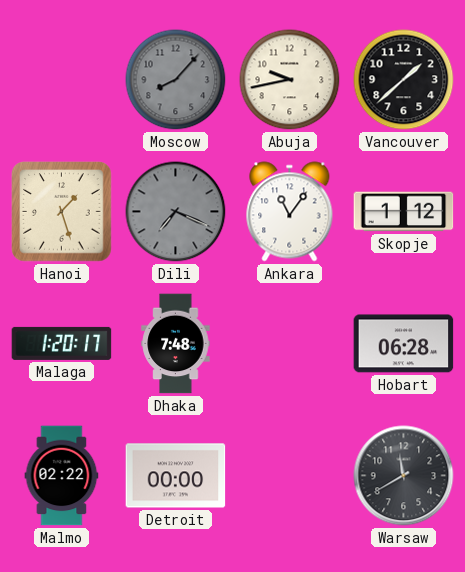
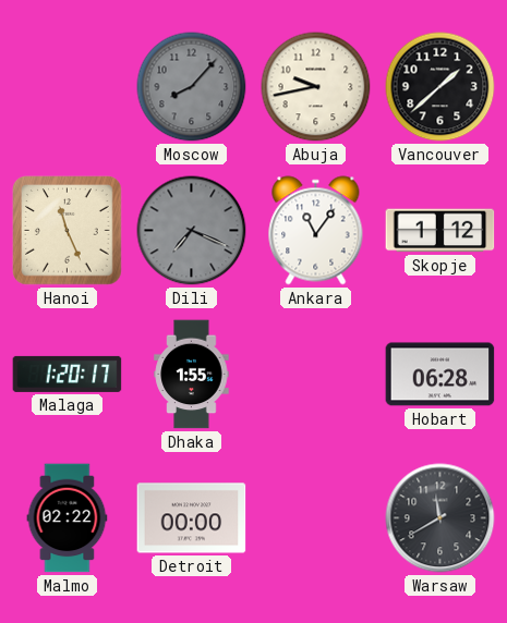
Hanoi: 1:27 -> 11:26 (68, 231)
Dhaka: 7:48 -> 1:55 (192, 375)
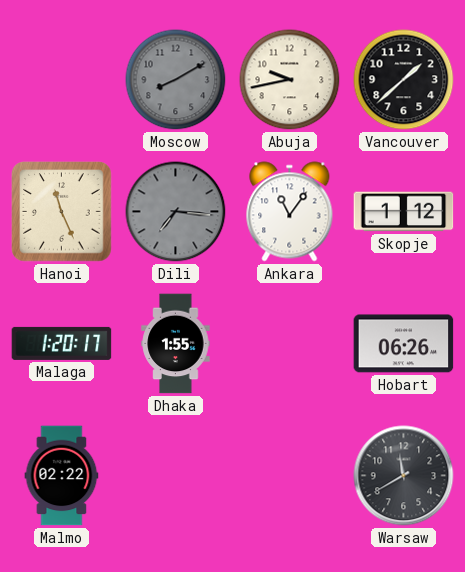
Moscow: 8:07 -> 8:10 (176, 80)
Dili: 7:19 -> 7:16 (176, 212)
Hobart: 06:28 -> 06:26 (404, 344)
Detroit: 00:00 -> none (192, 518)
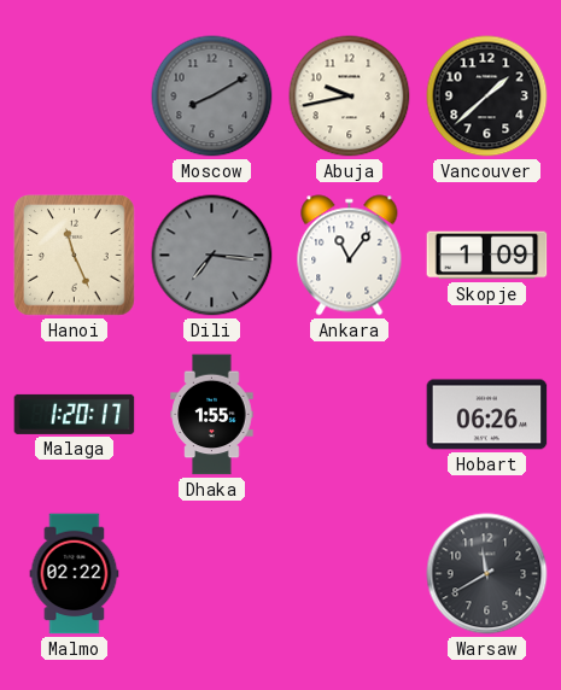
Skopje: 1:12 -> 1:09 (487, 256)
